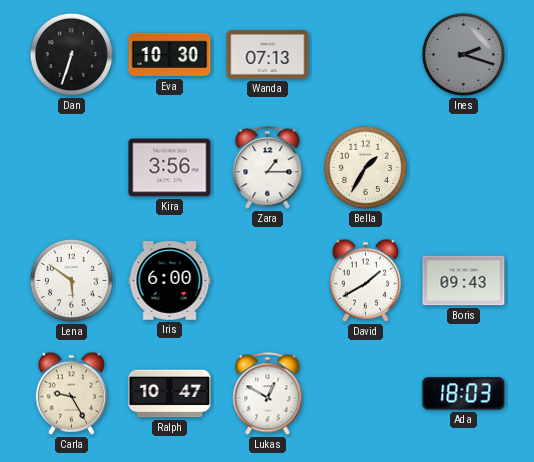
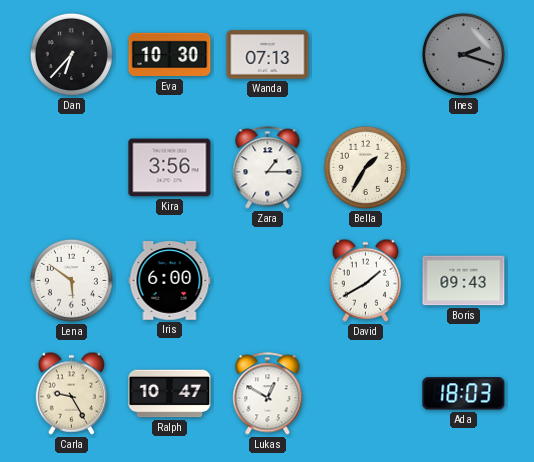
Dan: 6:33 -> 6:37 (71, 54)
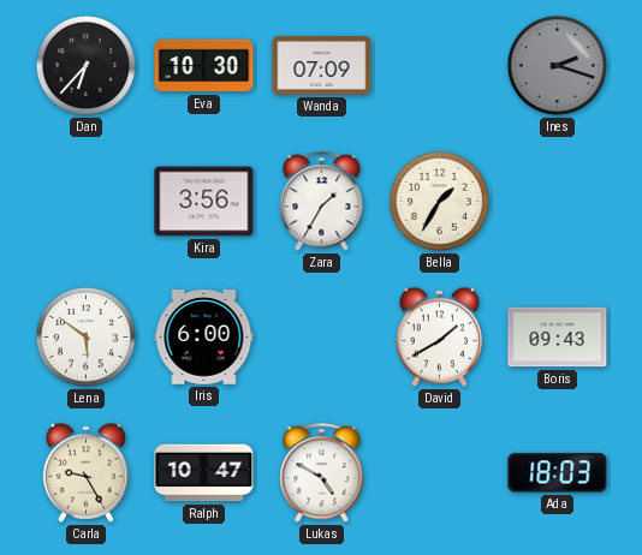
Wanda: 07:13 -> 07:09 (322, 66)
Zara: 1:15 -> 1:35 (322, 202)
Lukas: 12:50 -> 4:50 (322, 473)
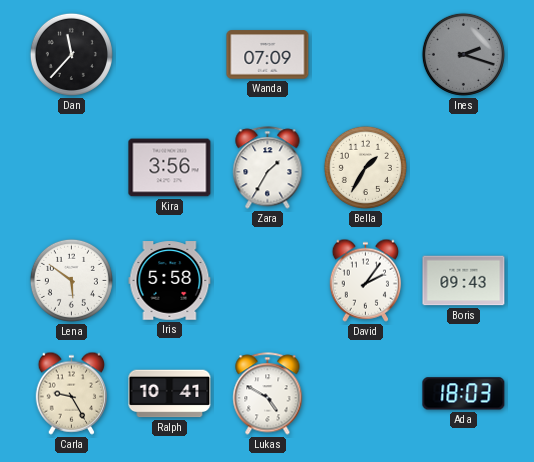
Dan: 6:37 -> 11:37 (71, 54)
Eva: 10:30 -> none (204, 66)
Iris: 6:00 -> 5:58 (170, 281)
David: 1:40 -> 2:06 (365, 280)
Ralph: 10:47 -> 10:41 (170, 394)
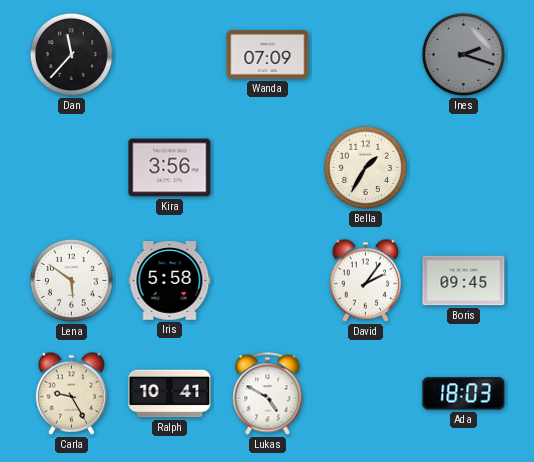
Zara: 1:35 -> none (268, 168)
Boris: 09:43 -> 09:45 (464, 281)
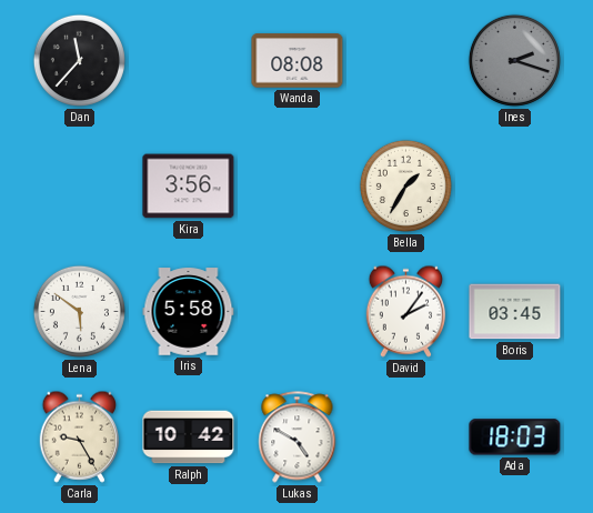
Wanda: 07:09 -> 08:08 (298, 61)
Boris: 09:45 -> 03:45 (515, 312)
Ralph: 10:41 -> 10:42 (189, 437)
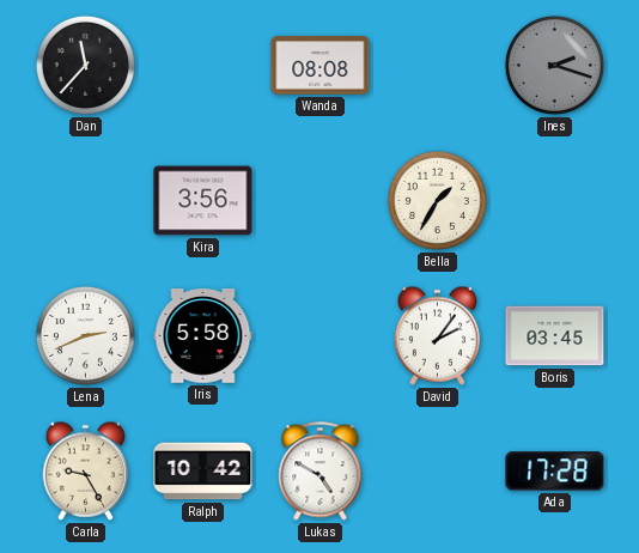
Lena: 5:51 -> 2:41 (85, 335)
Ada: 18:03 -> 17:28 (555, 472)
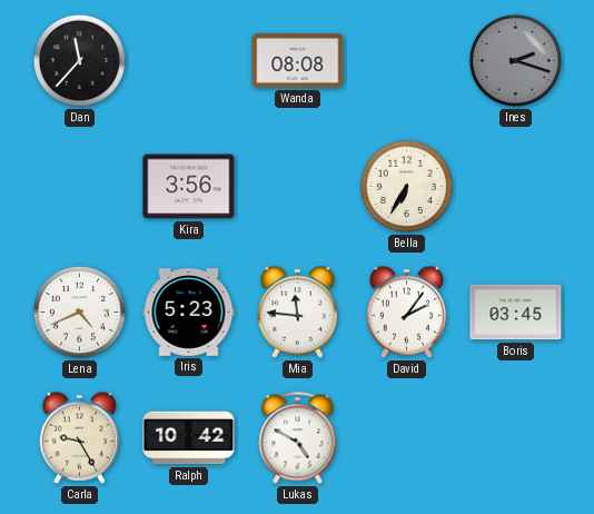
Bella: 1:35 -> 6:35 (406, 186)
Lena: 2:41 -> 4:41 (79, 312)
Iris: 5:58 -> 5:23 (189, 313)
Mia: none -> 11:46 (297, 312)
Ada: 17:28 -> none (555, 472)
